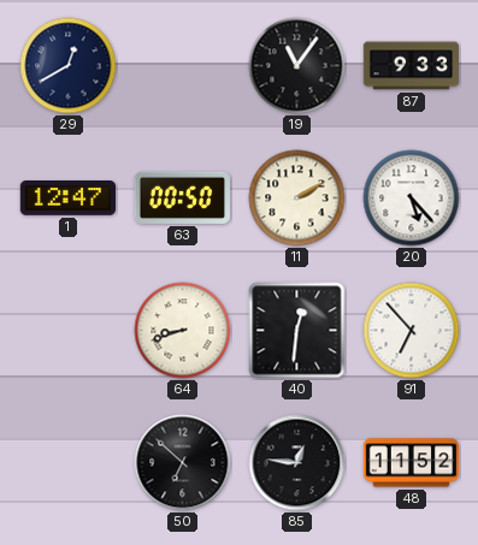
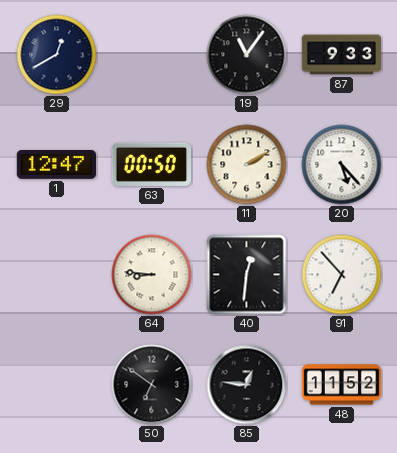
64: 8:42 -> 8:46 (152, 275)
50: 6:52 -> 6:51 (152, 385)
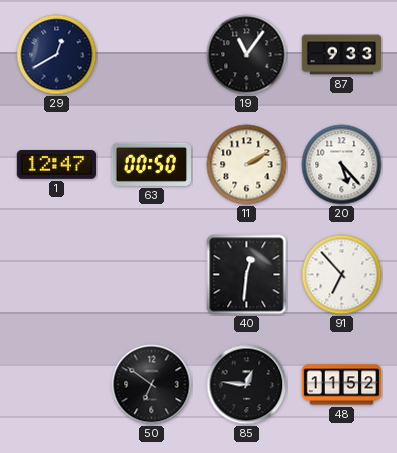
64: 8:46 -> none (152, 275)
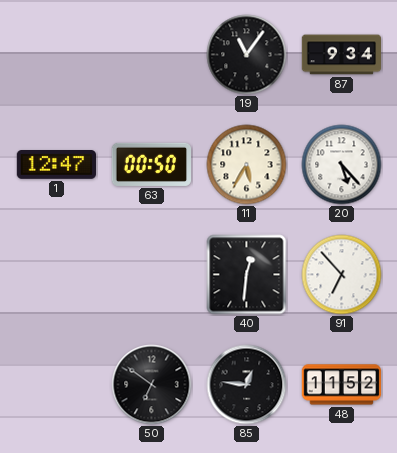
29: 12:40 -> none (57, 55)
87: 9:33 -> 9:34 (342, 55)
11: 2:10 -> 5:35 (247, 165)
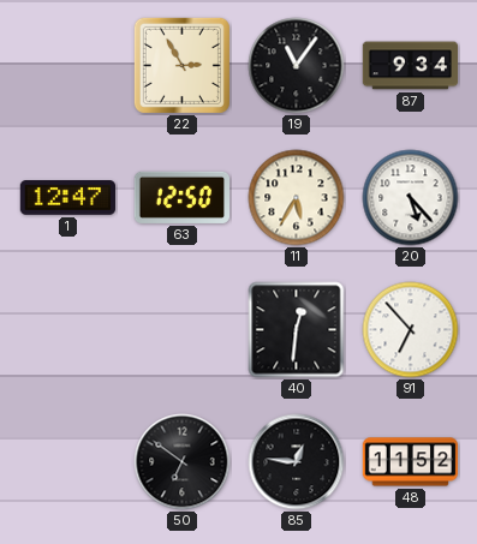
22: none -> 2:55 (181, 65)
63: 00:50 -> 12:50 (181, 197)
